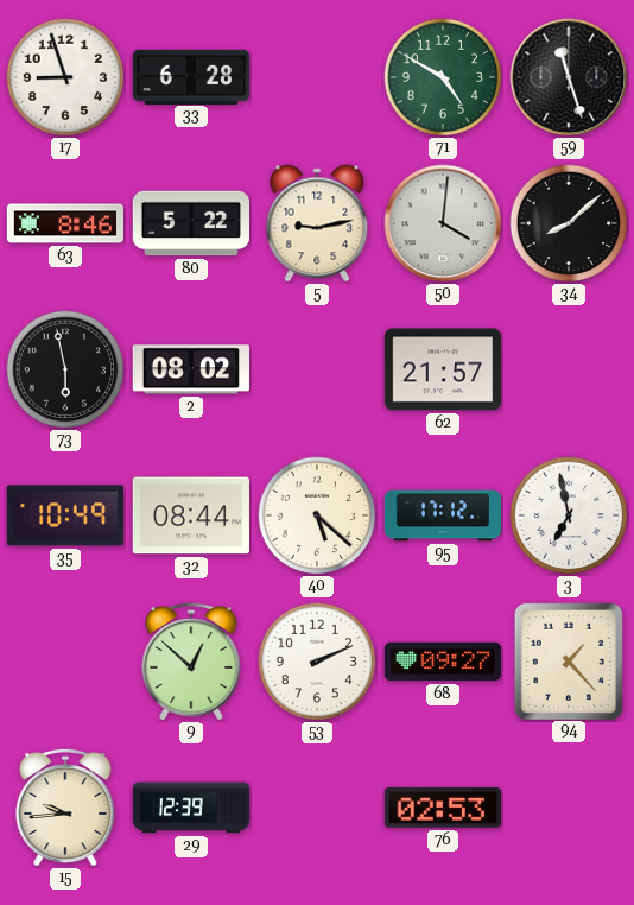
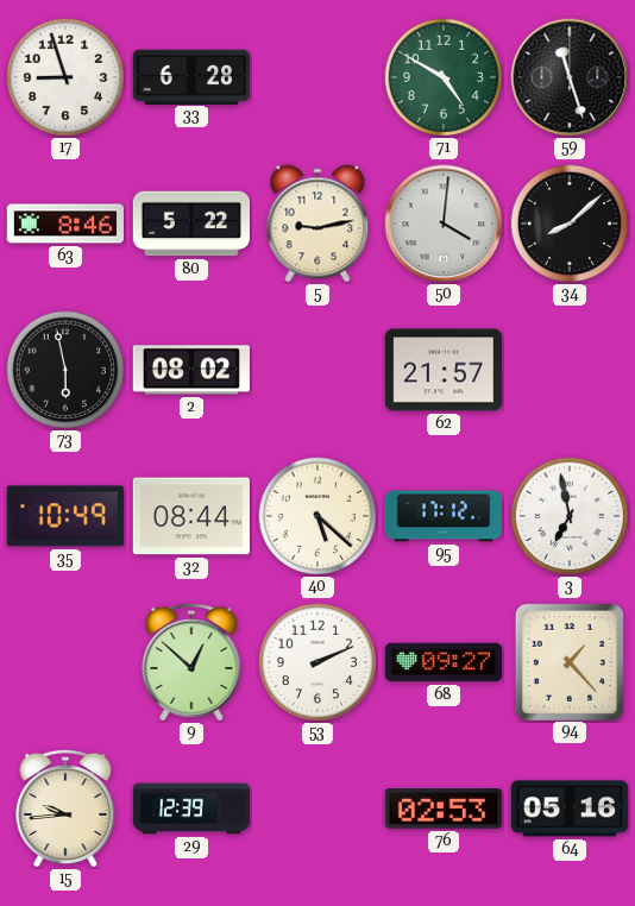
64: none -> 05:16 (570, 809)
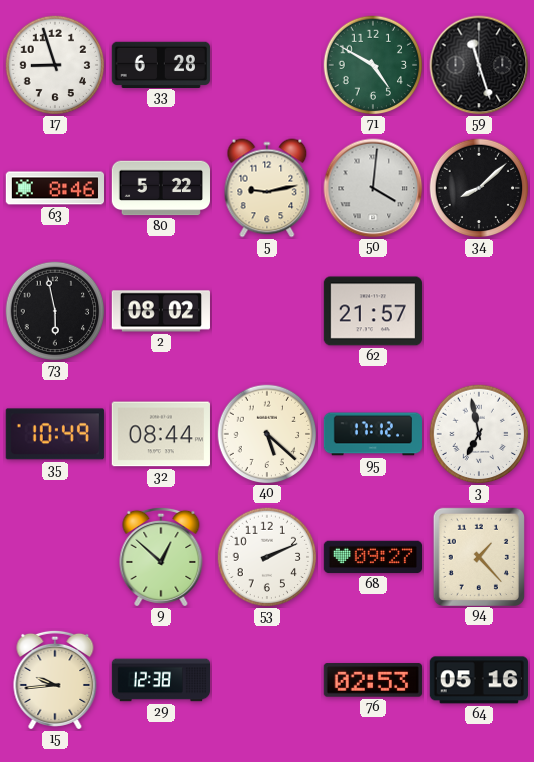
29: 12:39 -> 12:38 (161, 680)
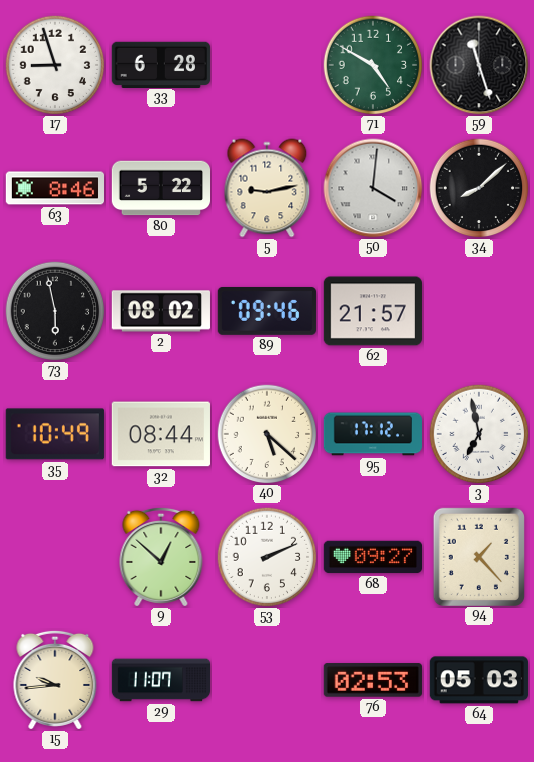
89: none -> 09:46 (267, 311)
29: 12:38 -> 11:07 (161, 680)
64: 05:16 -> 05:03 (479, 680)
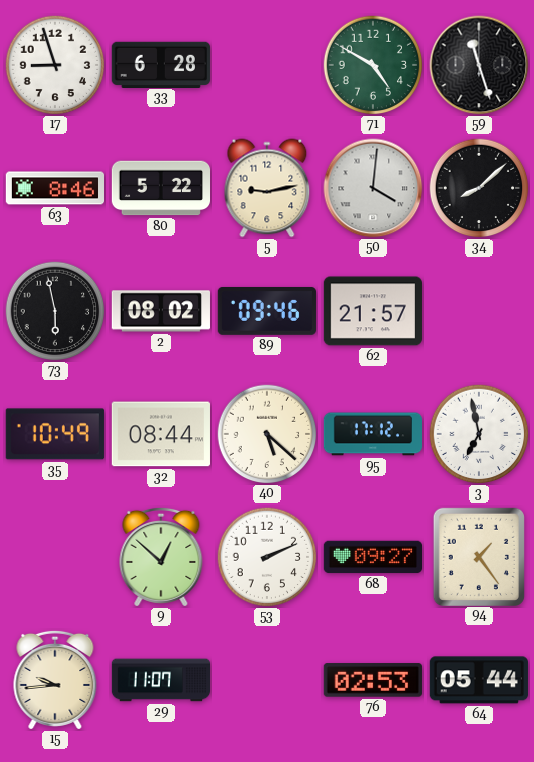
94: 1:23 -> 1:24 (479, 556)
64: 05:03 -> 05:44 (479, 680)
